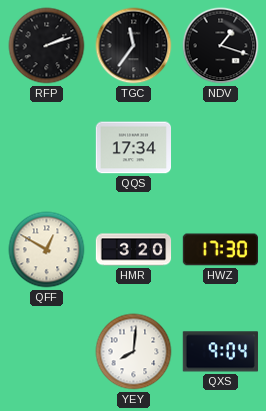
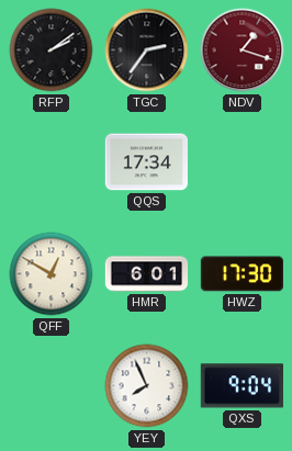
RFP: 2:12 -> 2:09 (52, 50)
TGC: 11:36 -> 2:36 (147, 50)
NDV dial: black -> burgundy (243, 50)
HMR: 3:20 -> 6:01 (147, 274)
YEY: 8:01 -> 7:56 (147, 386)
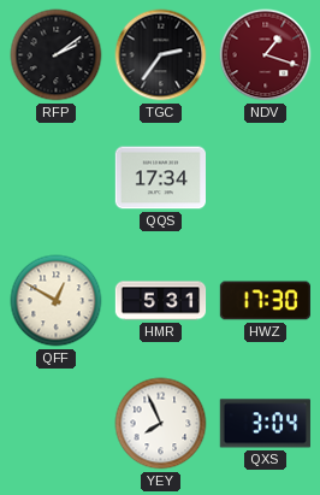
HMR: 6:01 -> 5:31 (161, 301)
QXS: 9:04 -> 3:04 (265, 424)
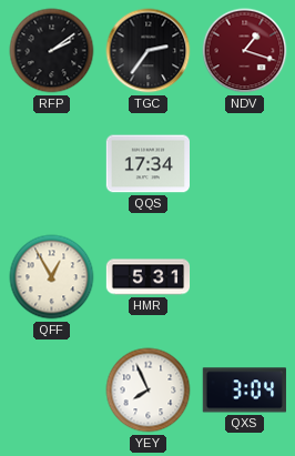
QFF: 12:50 -> 12:55 (52, 277)
HWZ: 17:30 -> none (265, 301)
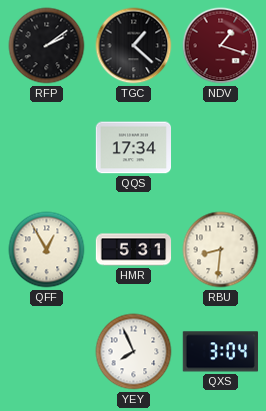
TGC: 2:36 -> 1:22 (134, 46)
RBU: none -> 8:31 (221, 250)
